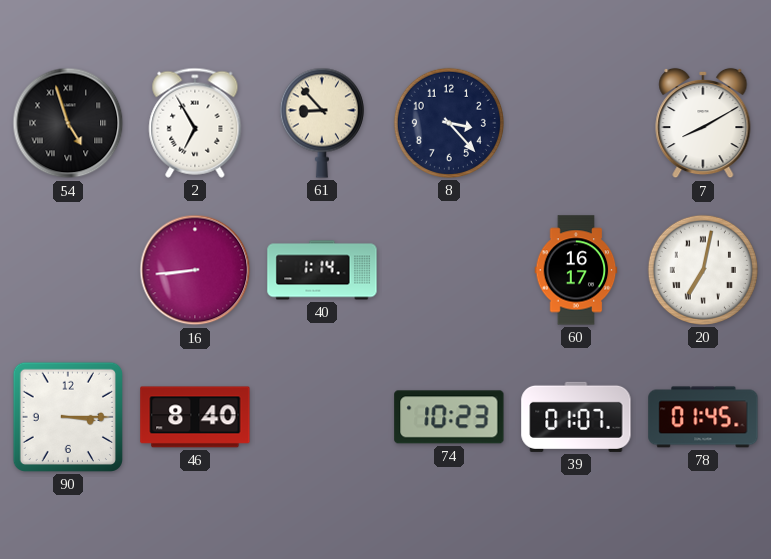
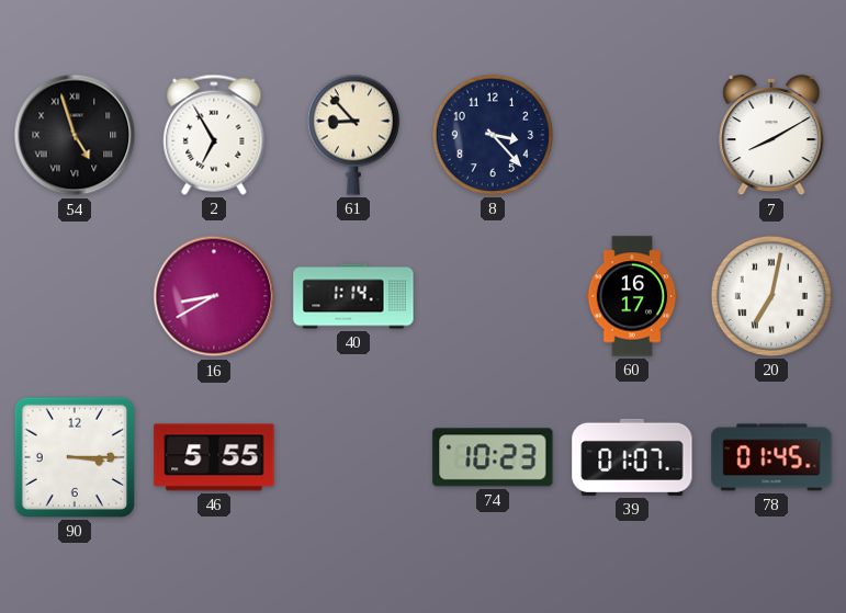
16: 8:44 -> 8:40 (214, 296)
46: 8:40 -> 5:55 (214, 457)
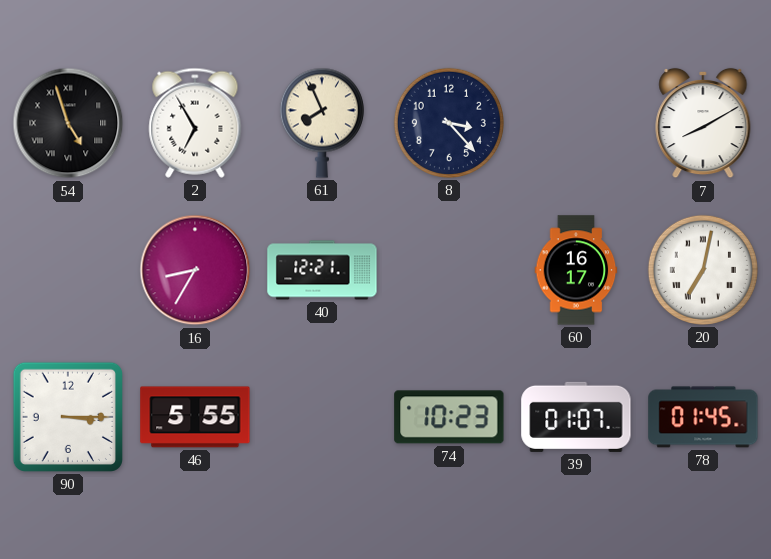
61: 8:53 -> 7:56 (322, 123)
16: 8:40 -> 8:35 (195, 270)
40: 1:14 -> 12:21 (322, 270)
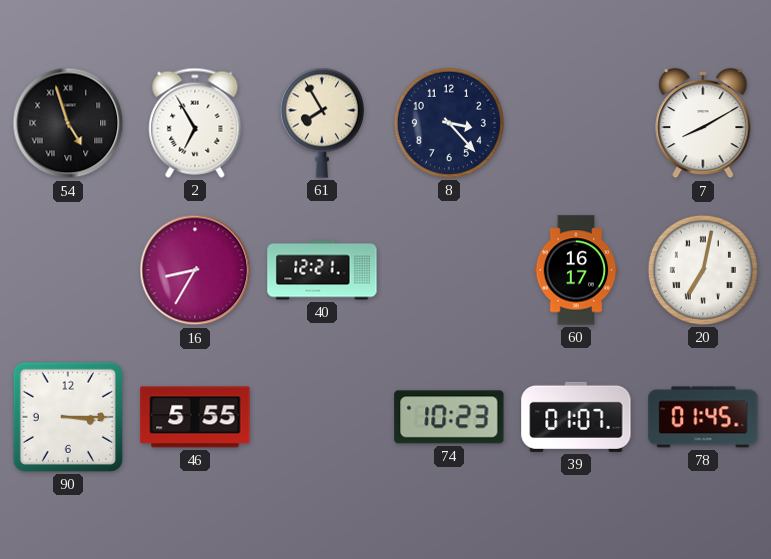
61: 7:56 -> 7:55 (322, 123)
